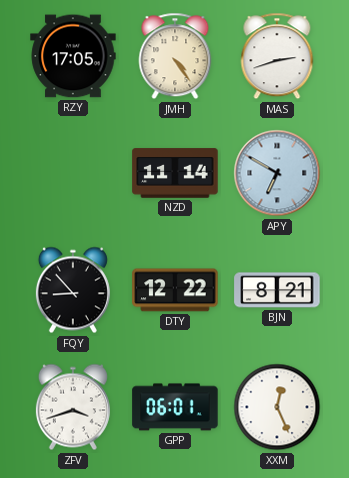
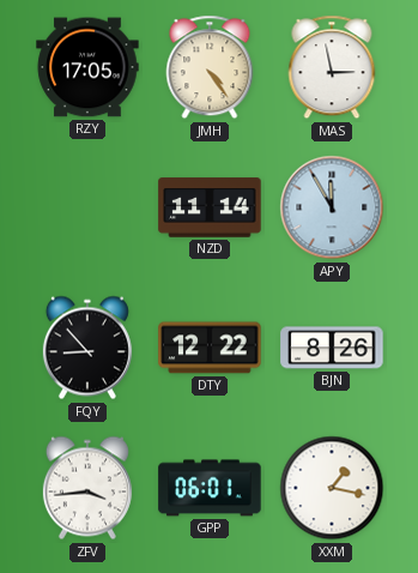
MAS: 2:42 -> 2:58 (332, 67)
APY: 6:50 -> 11:55 (332, 207)
BJN: 8:21 -> 8:26 (332, 348)
ZFV: 3:42 -> 3:44 (87, 488)
XXM: 12:26 -> 1:17 (332, 488)
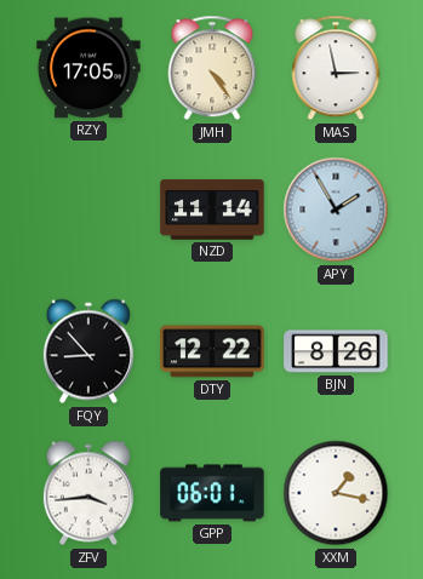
APY: 11:55 -> 1:55 (336, 210)
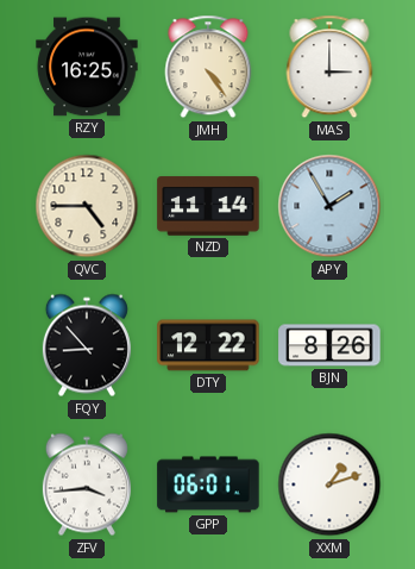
RZY: 17:05 -> 16:25 (87, 67)
MAS: 2:58 -> 3:00 (329, 67)
QVC: none -> 4:45 (87, 206)
XXM: 1:17 -> 1:12 (329, 484)
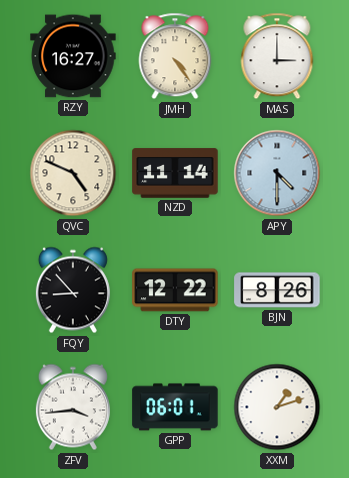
RZY: 16:25 -> 16:27 (73, 56)
QVC: 4:45 -> 4:49 (73, 173)
APY: 1:55 -> 4:30 (277, 173)
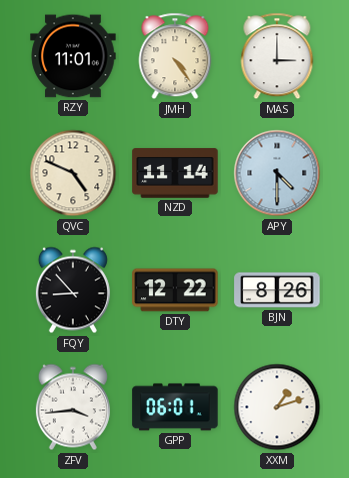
RZY: 16:27 -> 11:01 (73, 56)
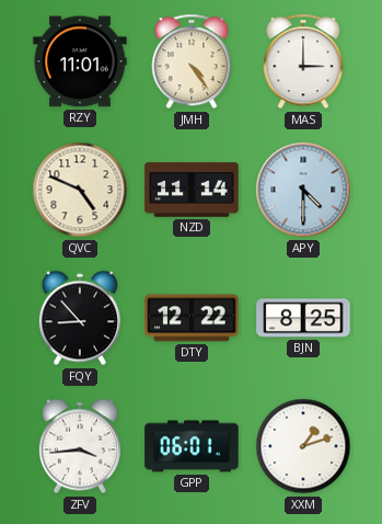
BJN: 8:26 -> 8:25 (303, 318)
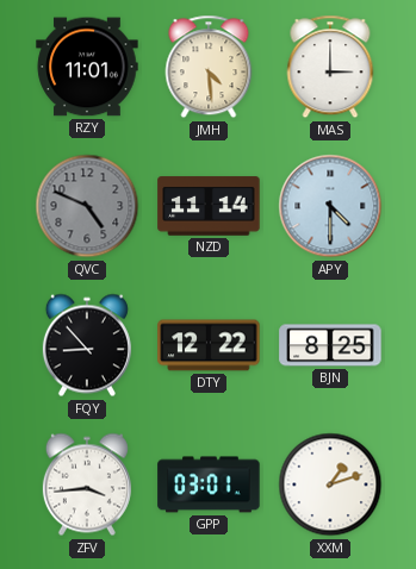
JMH: 4:24 -> 4:29 (209, 67)
QVC dial: cream -> grey (87, 206)
GPP: 06:01 -> 03:01 (209, 484)
